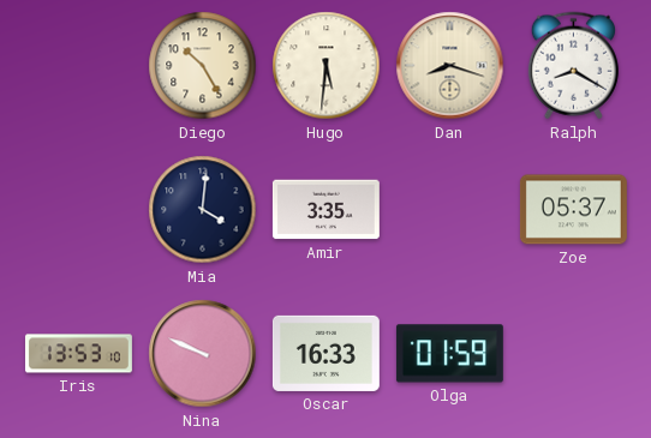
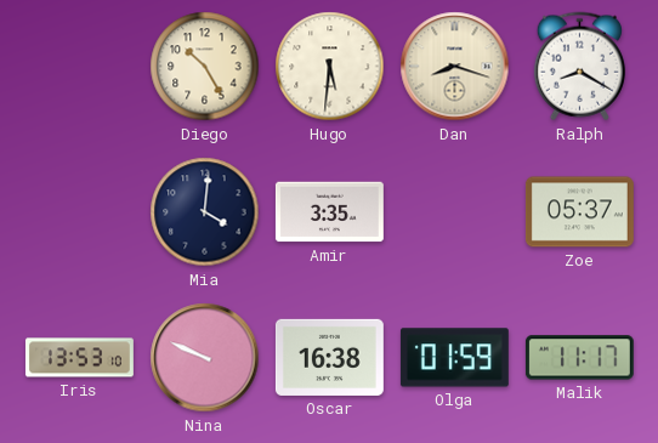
Oscar: 16:33 -> 16:38 (329, 357)
Malik: none -> 11:17 (579, 358)
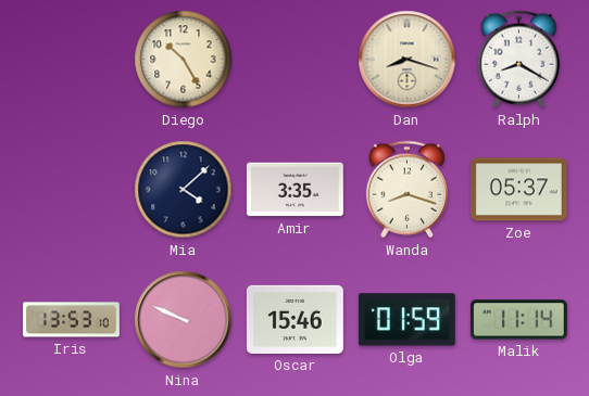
Hugo: 5:31 -> none (330, 67)
Mia: 4:01 -> 4:08 (184, 190)
Wanda: none -> 8:18 (406, 190)
Oscar: 16:38 -> 15:46 (294, 319)
Malik: 11:17 -> 11:14 (518, 320)
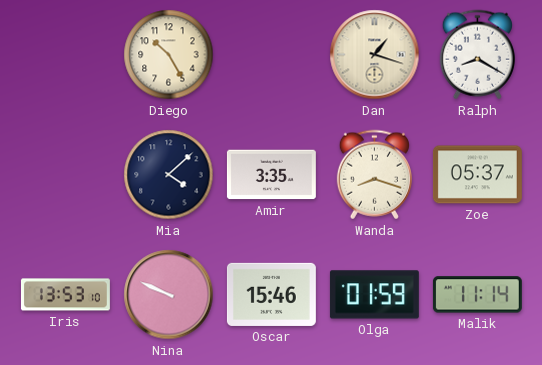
Dan: 8:18 -> 1:18 (375, 55)
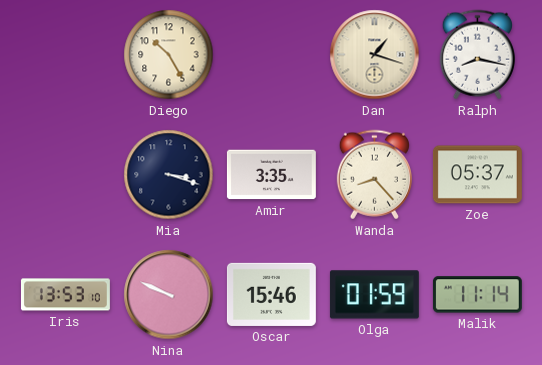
Ralph: 8:20 -> 8:17 (477, 55)
Mia: 4:08 -> 3:18 (169, 175)
Wanda: 8:18 -> 8:23 (374, 175)
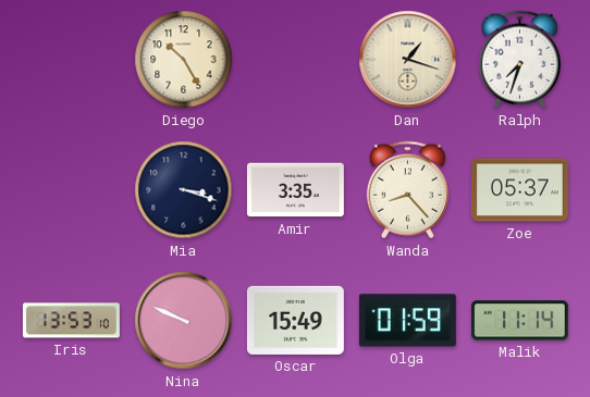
Ralph: 8:17 -> 7:33 (519, 60)
Oscar: 15:46 -> 15:49 (295, 320)
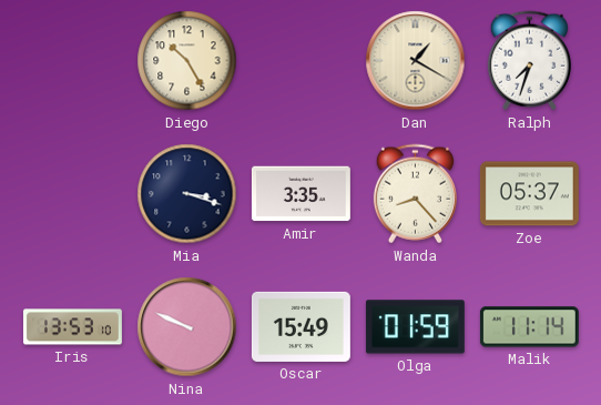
Dan: 1:18 -> 1:20 (416, 61)
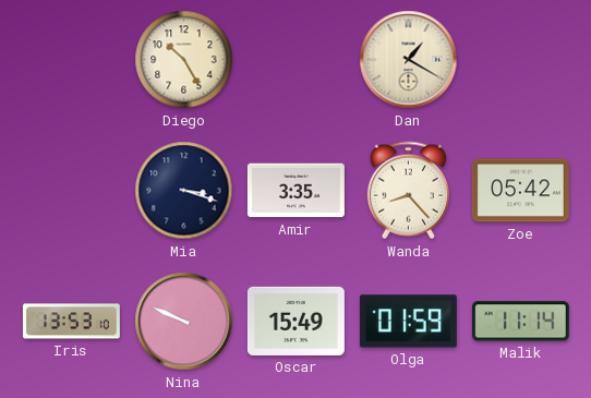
Ralph: 7:33 -> none (529, 61)
Zoe: 05:37 -> 05:42 (520, 191)
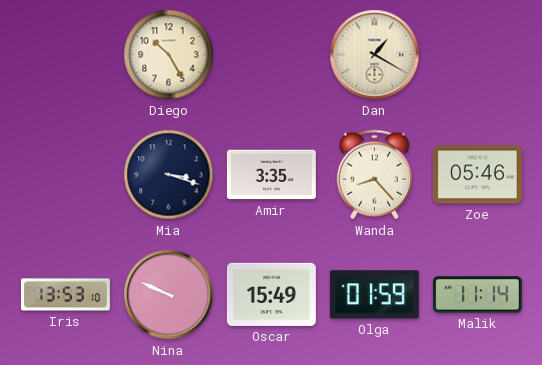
Zoe: 05:42 -> 05:46 (477, 175)
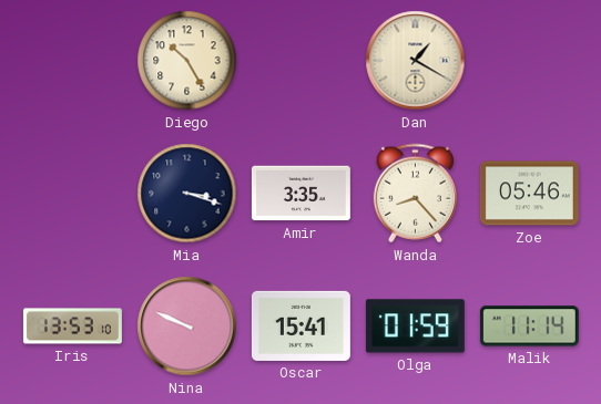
Oscar: 15:49 -> 15:41 (300, 325)
